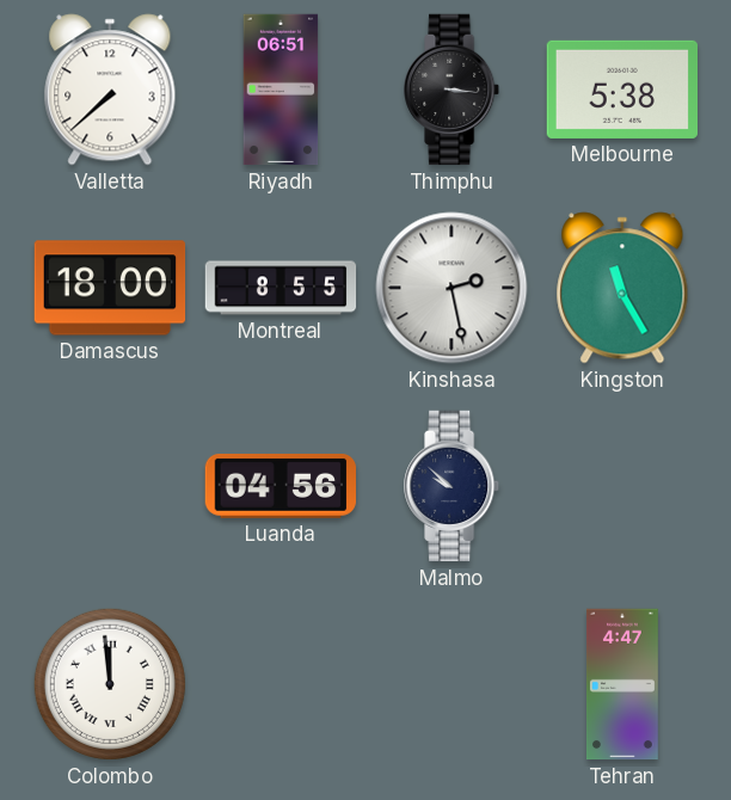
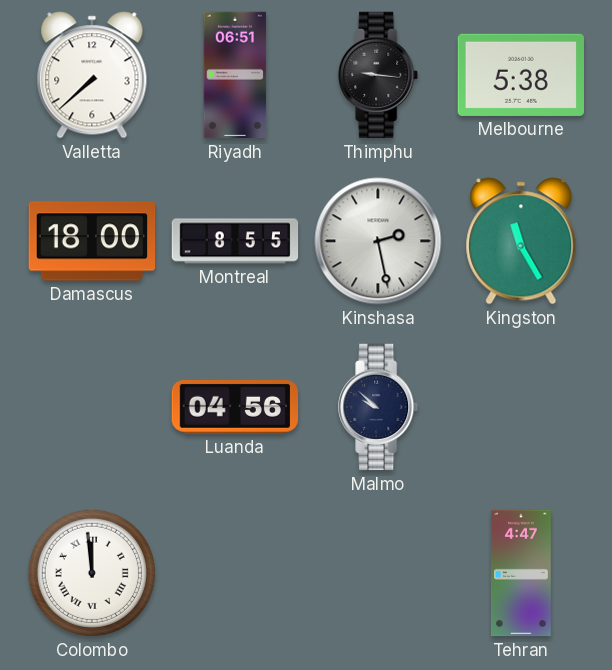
Thimphu: 3:16 -> 9:16 (379, 75)
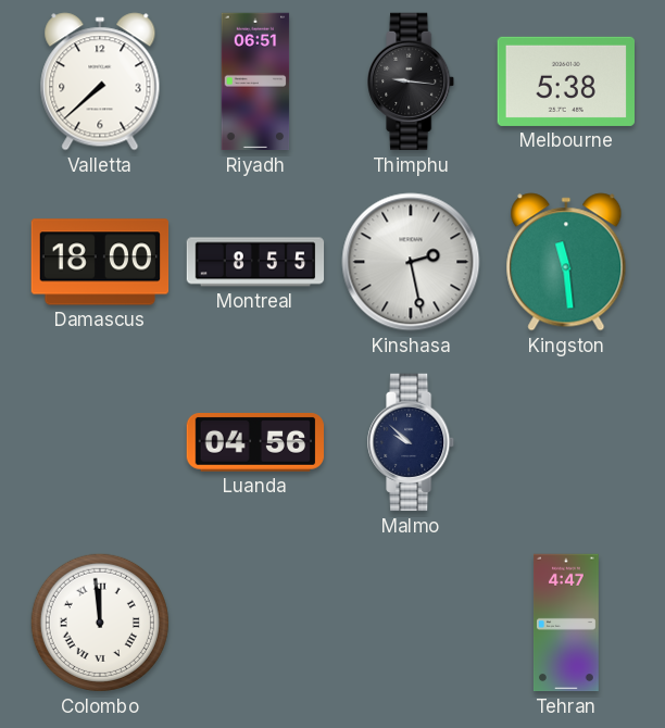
Kingston: 11:25 -> 11:29 (566, 262)
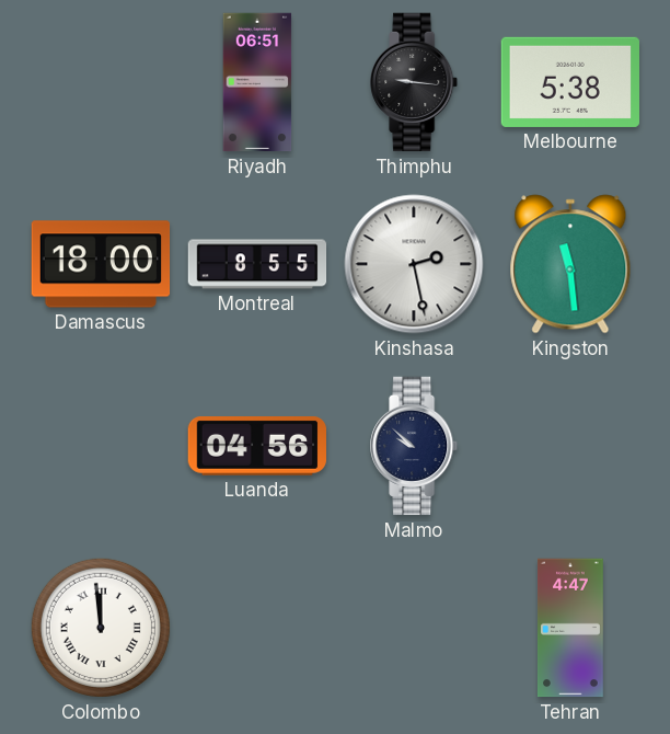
Valletta: 7:38 -> none (100, 81)
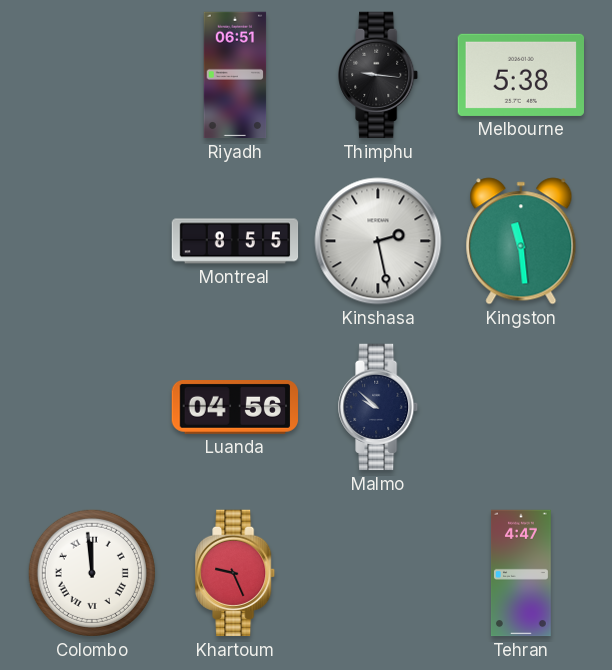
Damascus: 18:00 -> none (101, 264)
Khartoum: none -> 9:26 (236, 573)
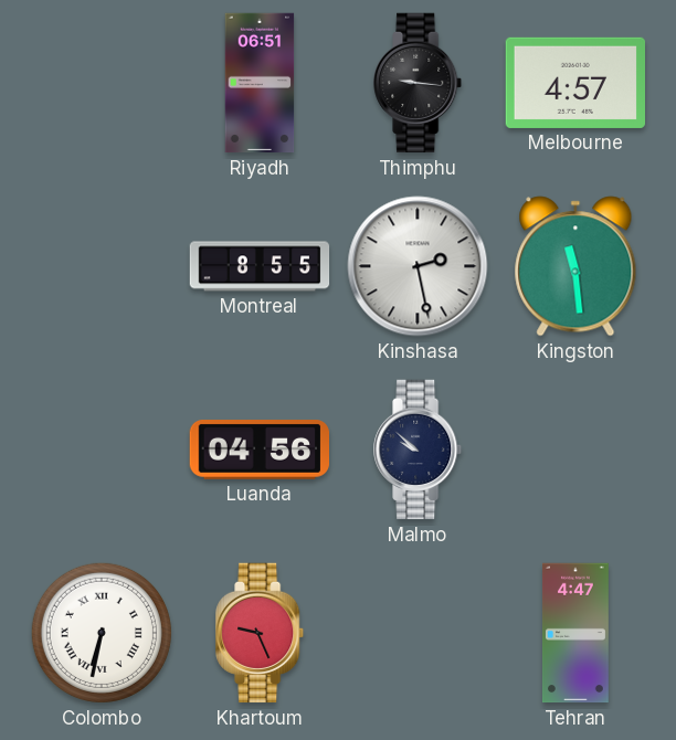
Melbourne: 5:38 -> 4:57 (574, 83)
Colombo: 11:59 -> 6:32 (102, 633)
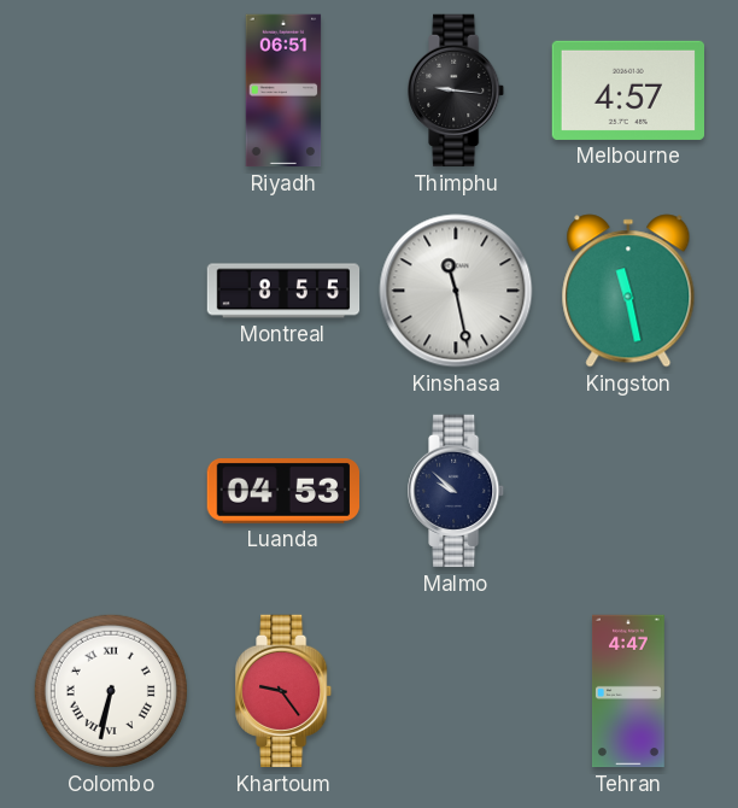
Kinshasa: 2:28 -> 11:28 (456, 291)
Kingston: 11:29 -> 11:28 (628, 291)
Luanda: 04:56 -> 04:53 (283, 492)
Khartoum: 9:26 -> 9:24 (285, 691)
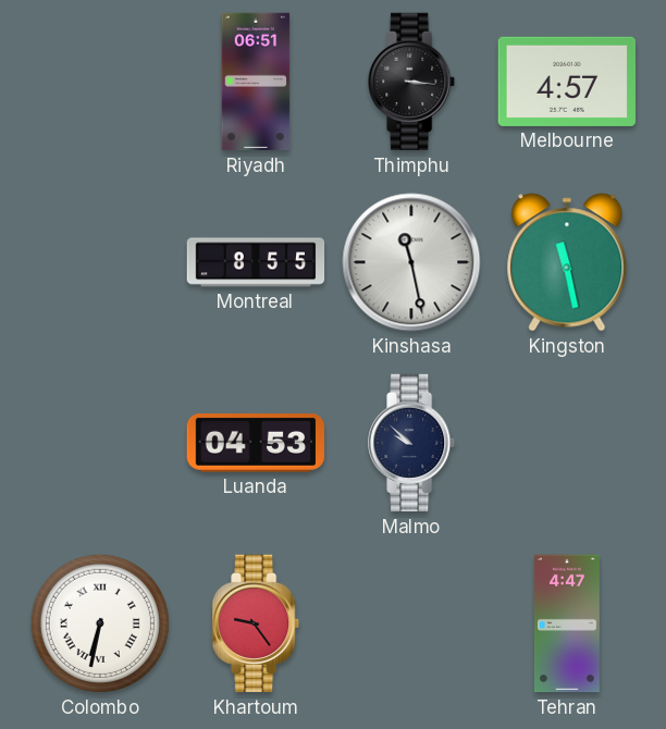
Thimphu: 9:16 -> 3:16 (412, 82)
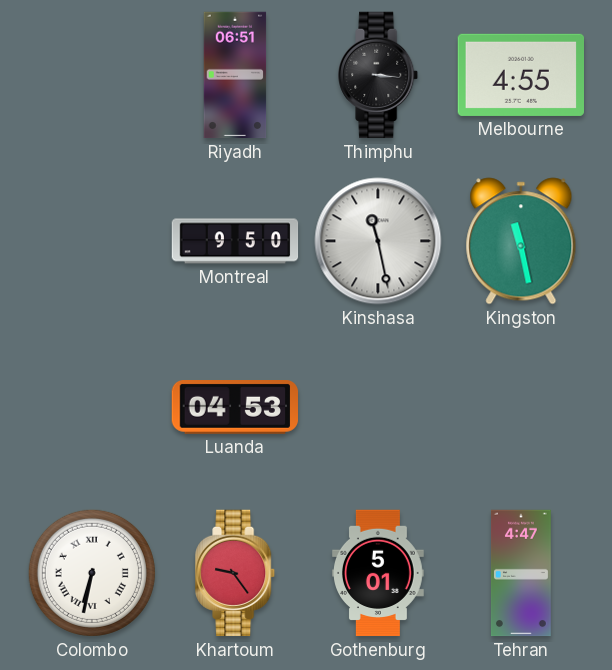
Melbourne: 4:57 -> 4:55 (520, 75)
Montreal: 8:55 -> 9:50 (235, 241)
Malmo: 9:52 -> none (412, 443)
Gothenburg: none -> 5:01 (379, 573)
